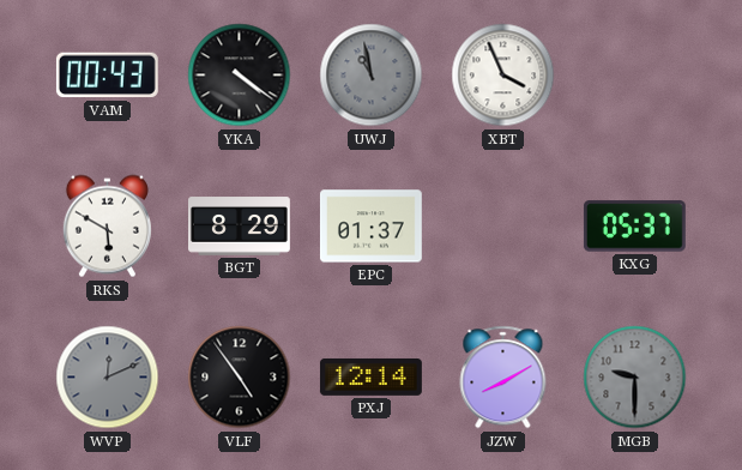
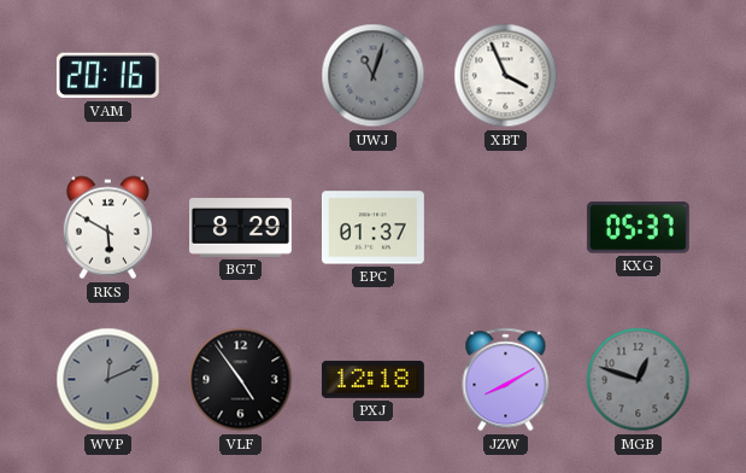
VAM: 00:43 -> 20:16 (107, 76)
YKA: 4:21 -> none (240, 76)
UWJ: 10:58 -> 11:03 (374, 76)
PXJ: 12:14 -> 12:18 (372, 379)
MGB: 9:30 -> 12:48 (639, 380)
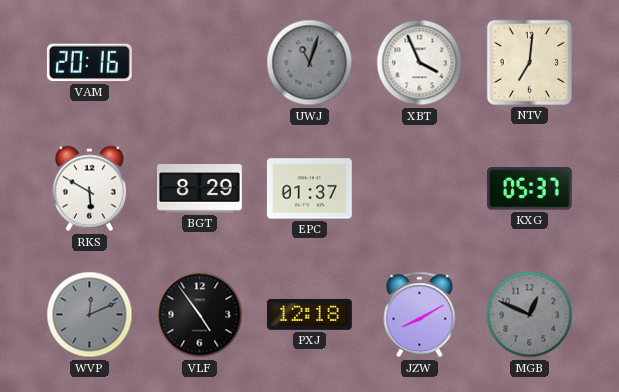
NTV: none -> 7:01 (529, 62)
MGB: 12:48 -> 12:49 (530, 315)
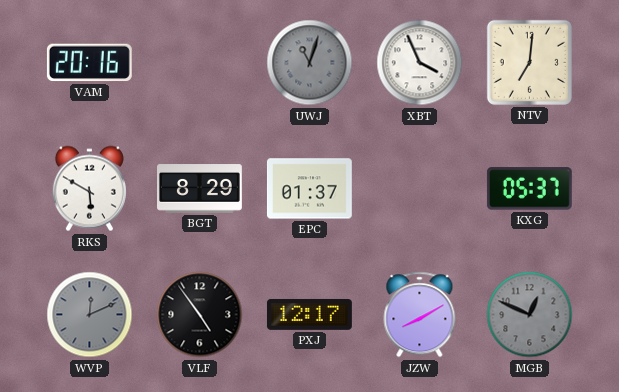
PXJ: 12:18 -> 12:17 (309, 314)
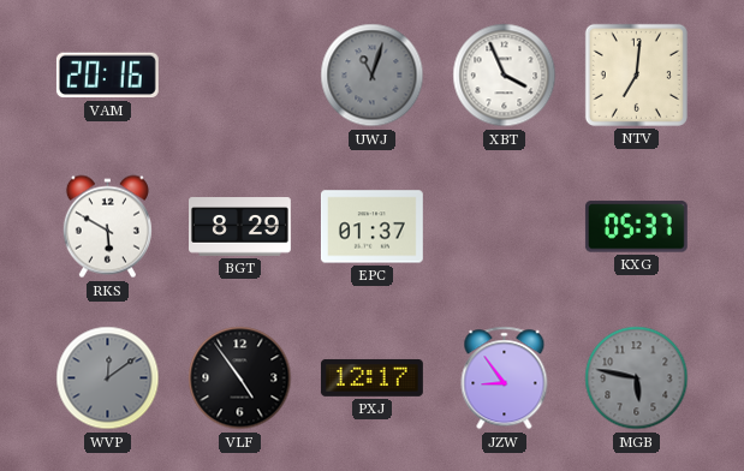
WVP: 12:11 -> 12:09 (108, 378)
JZW: 8:10 -> 8:54 (505, 378)
MGB: 12:49 -> 5:47 (637, 378)
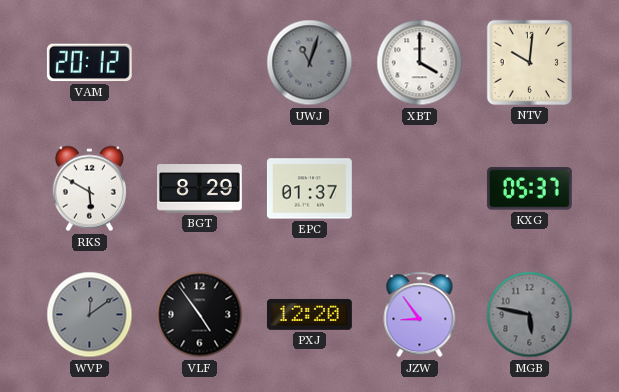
VAM: 20:16 -> 20:12 (89, 63)
XBT: 3:56 -> 4:00 (420, 63)
NTV: 7:01 -> 10:01 (529, 62)
PXJ: 12:17 -> 12:20 (309, 314)
